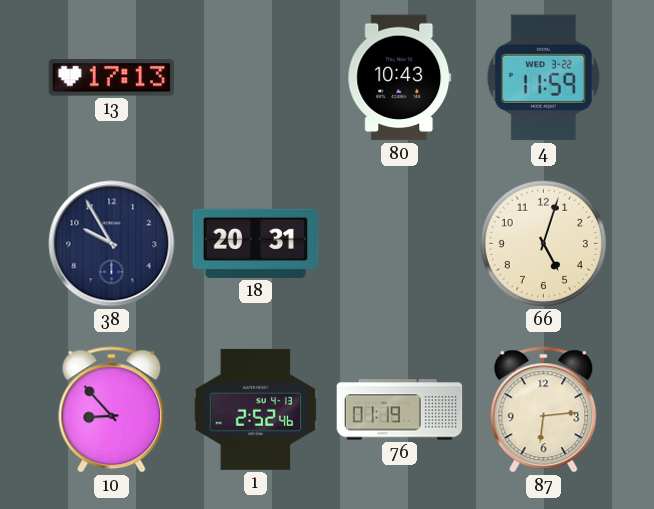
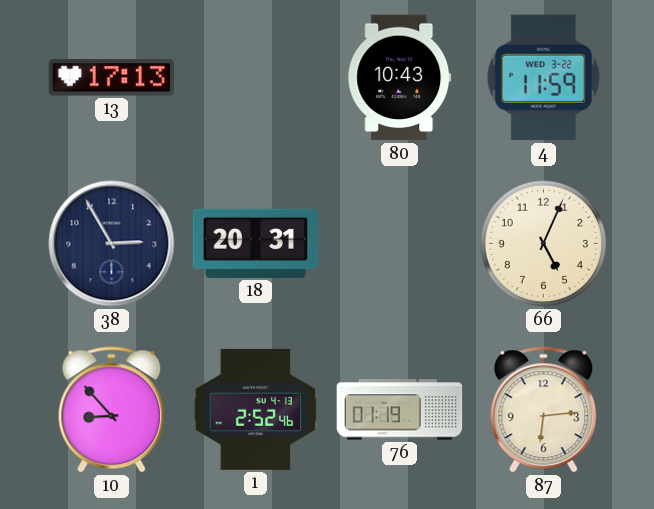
38: 9:55 -> 2:55 (112, 244)
66: 5:03 -> 5:04 (543, 243)
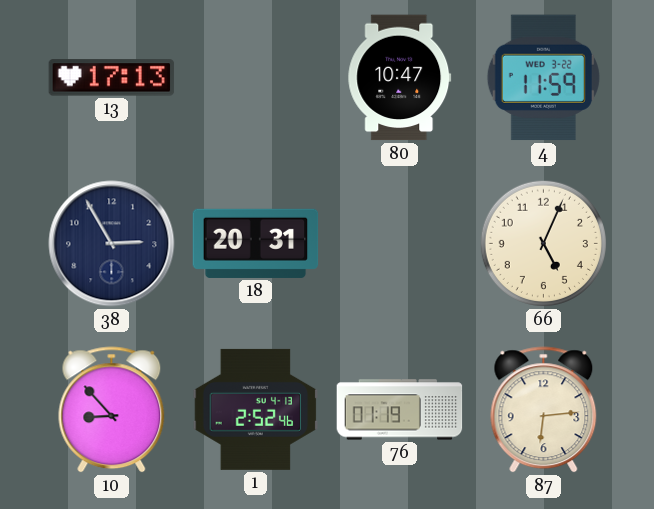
80: 10:43 -> 10:47 (400, 78)
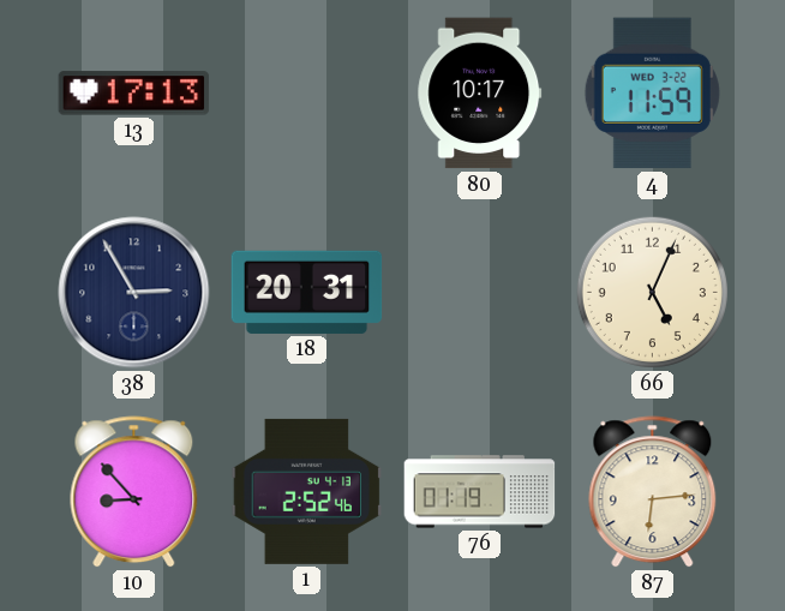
80: 10:47 -> 10:17 (480, 94)
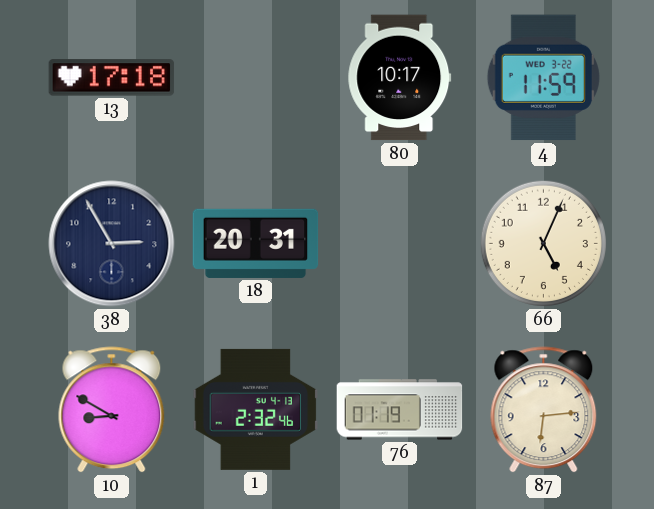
13: 17:13 -> 17:18 (112, 78)
10: 8:53 -> 8:50 (112, 410)
1: 2:52 -> 2:32 (256, 409)
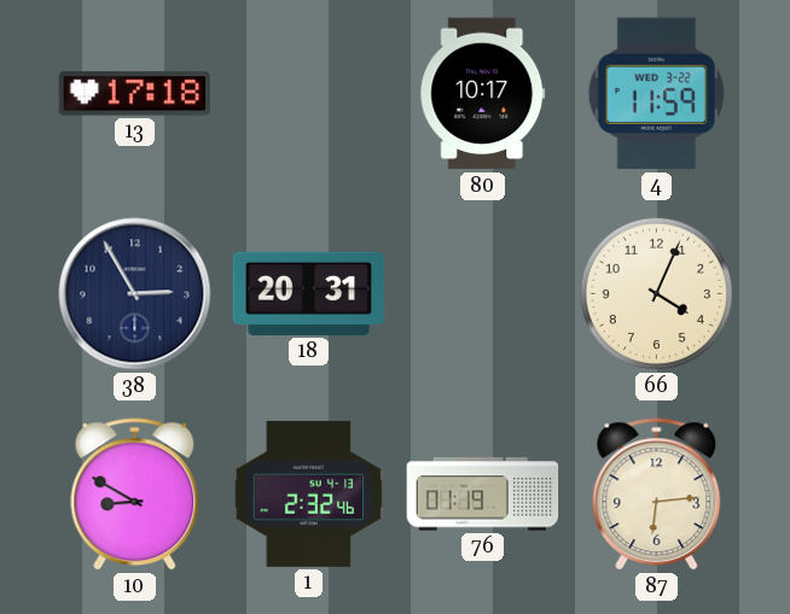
66: 5:04 -> 4:04 (656, 293)
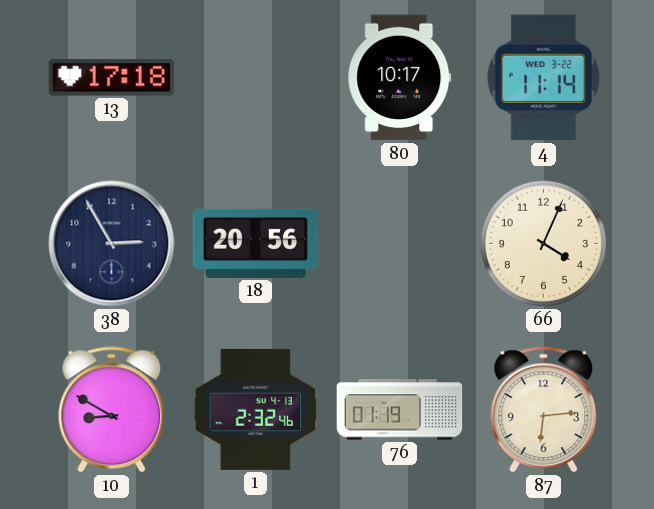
4: 11:59 -> 11:14 (543, 78)
18: 20:31 -> 20:56 (256, 243)
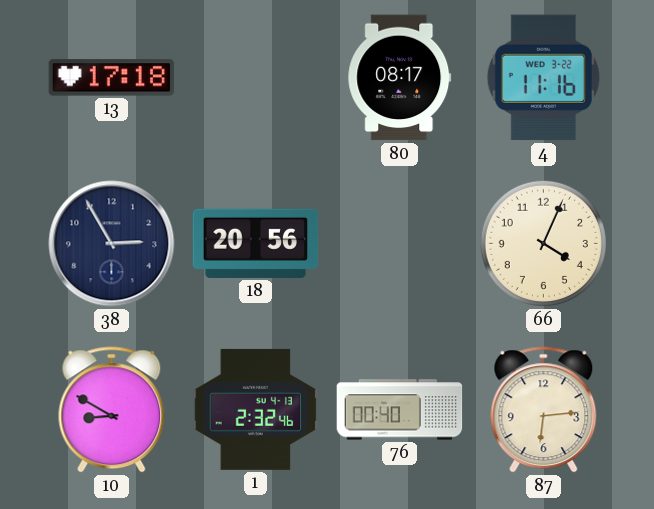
80: 10:17 -> 08:17 (400, 78)
4: 11:14 -> 11:16 (543, 78)
76: 01:19 -> 00:40 (400, 410)
